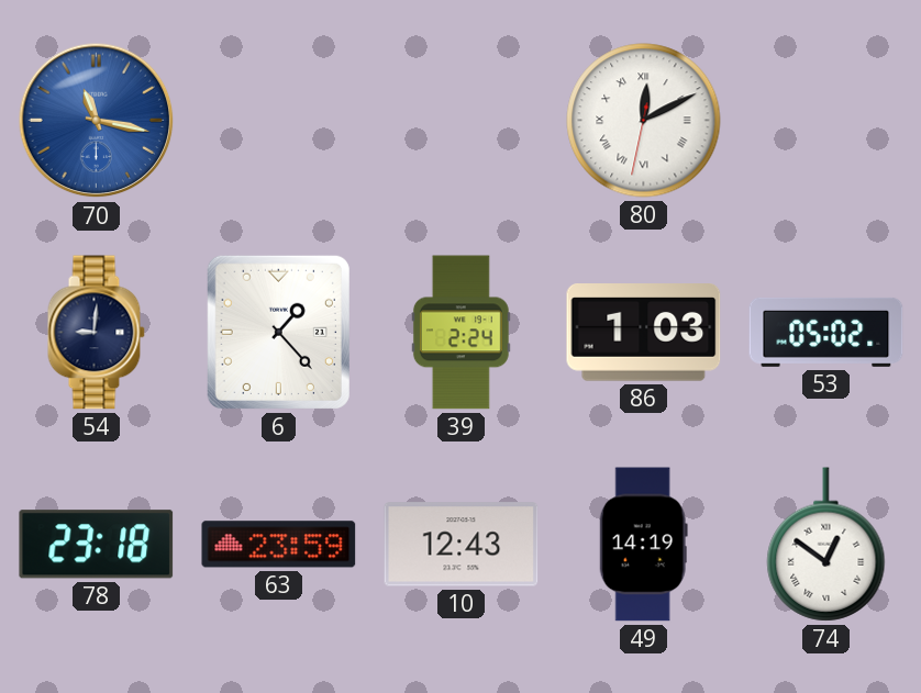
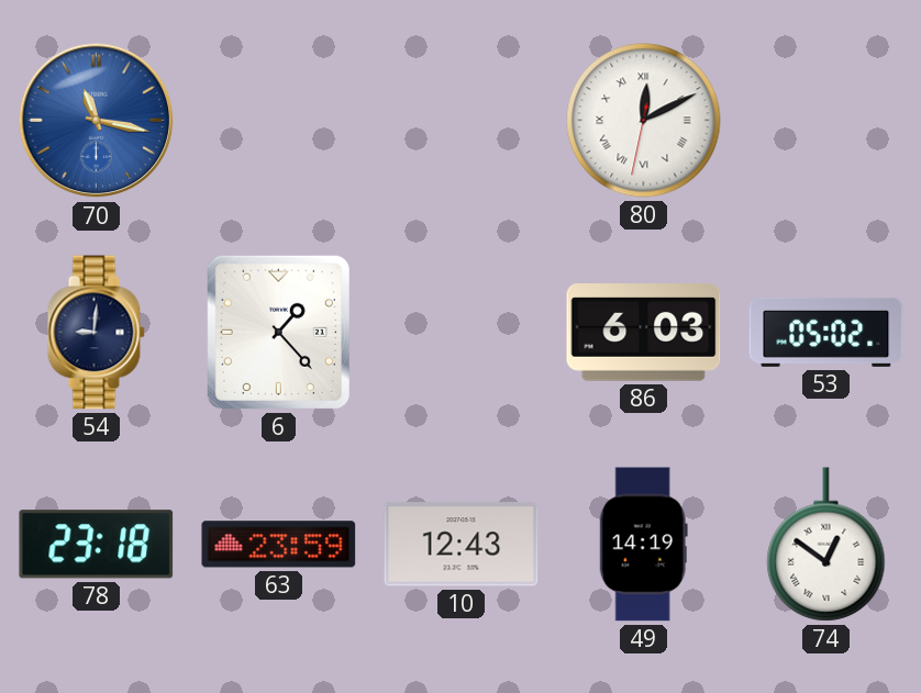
39: 2:24 -> none (460, 333)
86: 1:03 -> 6:03 (644, 333)
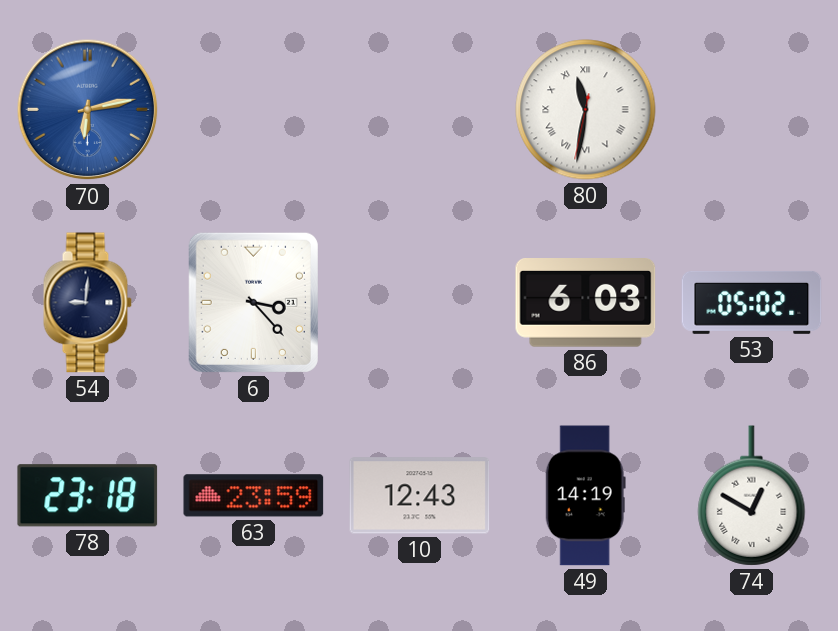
70: 11:17 -> 6:13 (88, 110)
80: 12:10 -> 11:31 (586, 110)
6: 1:23 -> 3:23 (253, 302)
74: 12:51 -> 12:50 (752, 496)
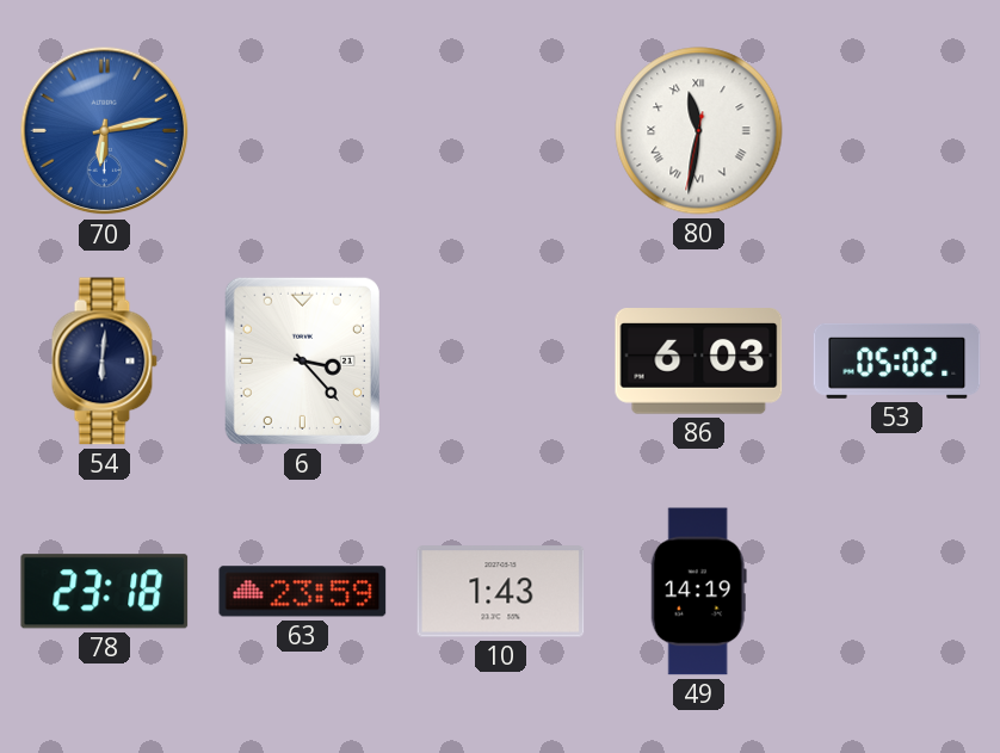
54: 9:01 -> 6:01 (104, 362)
10: 12:43 -> 1:43 (501, 592)
74: 12:50 -> none (752, 496)
